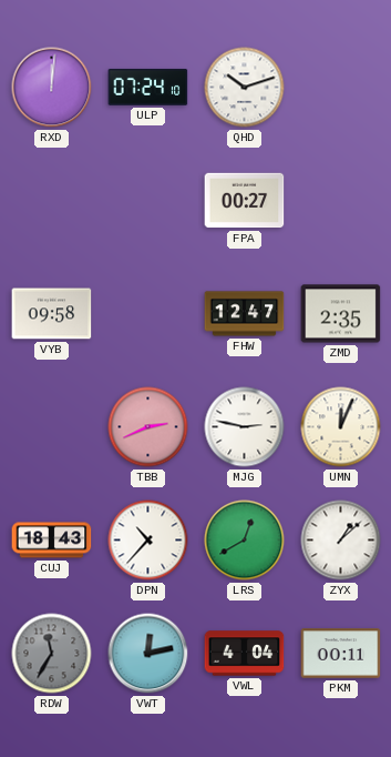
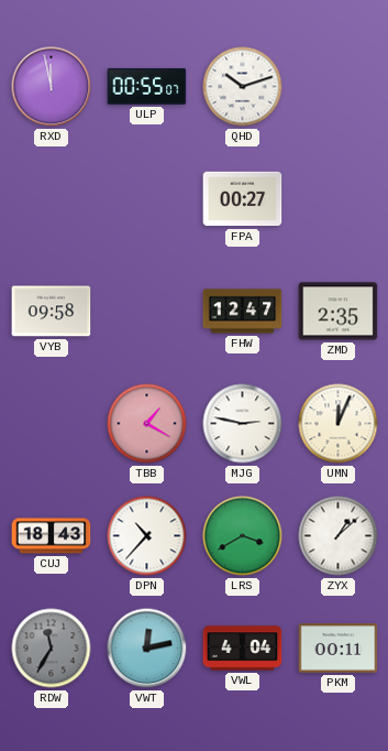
RXD: 12:01 -> 11:58 (52, 87)
ULP: 07:24 -> 00:55 (147, 86)
TBB: 2:41 -> 1:20 (147, 424)
LRS: 12:40 -> 3:40 (243, 536)
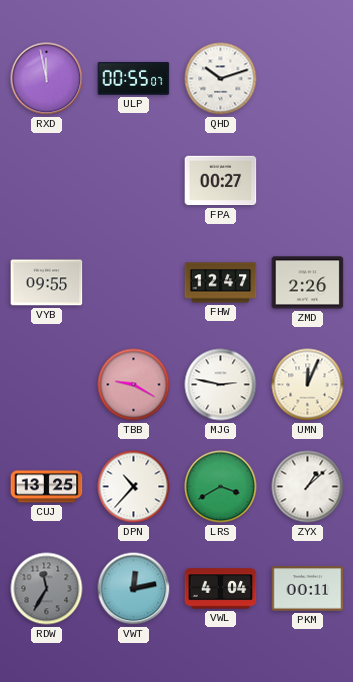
VYB: 09:58 -> 09:55 (47, 283)
ZMD: 2:35 -> 2:26 (308, 283)
TBB: 1:20 -> 9:20 (134, 385)
CUJ: 18:43 -> 13:25 (47, 487)
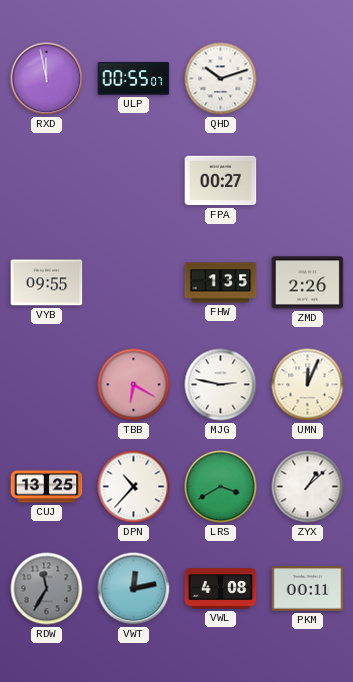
FHW: 12:47 -> 1:35 (221, 283)
TBB: 9:20 -> 6:20 (134, 385)
VWL: 4:04 -> 4:08 (221, 589)
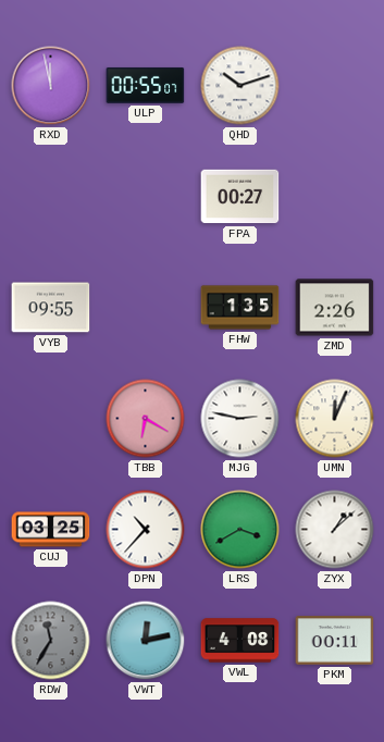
CUJ: 13:25 -> 03:25 (51, 530)
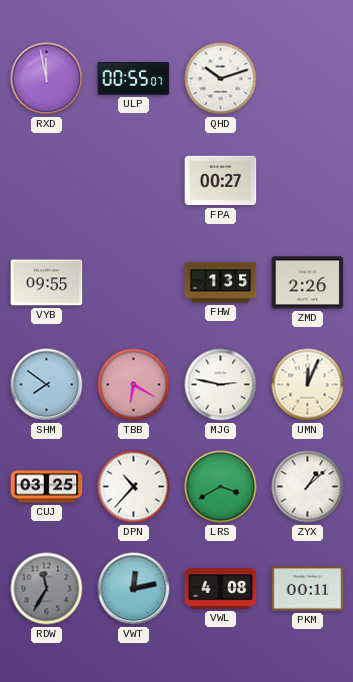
SHM: none -> 7:51 (47, 385)
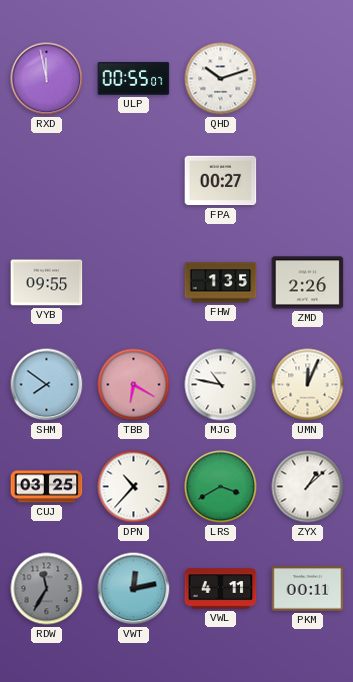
MJG: 2:47 -> 10:47 (221, 385)
VWL: 4:08 -> 4:11 (221, 589)
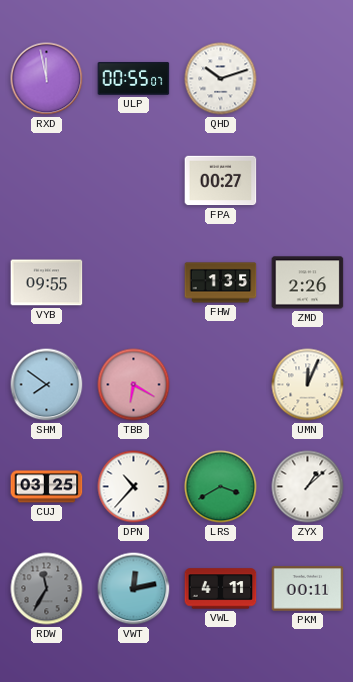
MJG: 10:47 -> none (221, 385)
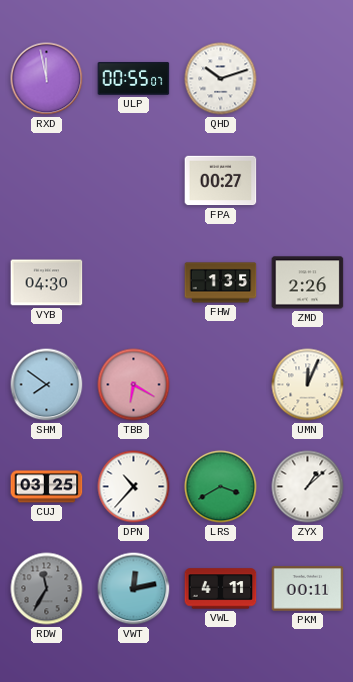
VYB: 09:55 -> 04:30 (47, 283)
